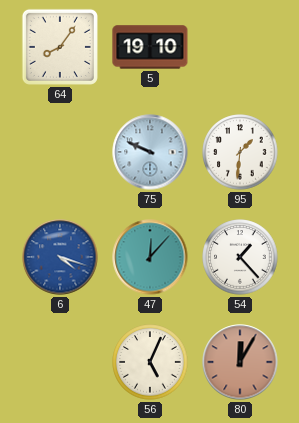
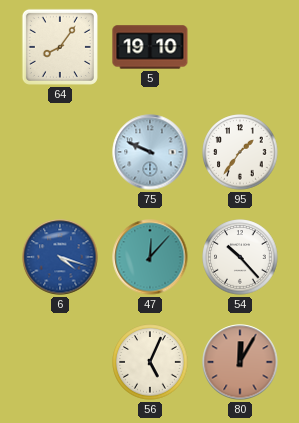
95: 1:31 -> 1:36 (240, 152)
54: 1:23 -> 10:23 (240, 257)
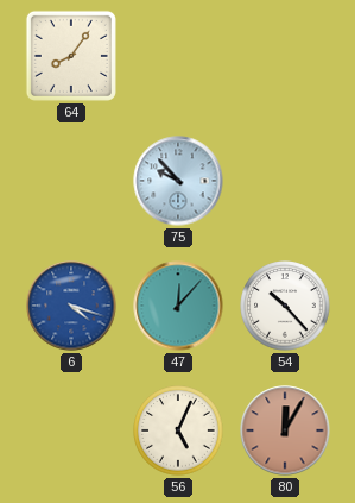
5: 19:10 -> none (150, 47)
75: 9:49 -> 9:53 (178, 181)
95: 1:36 -> none (240, 152)
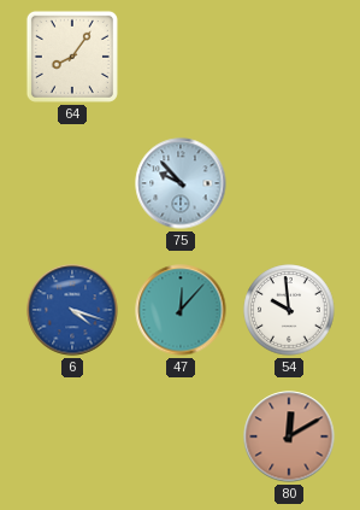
54: 10:23 -> 9:59 (289, 310)
56: 5:04 -> none (178, 430)
80: 12:05 -> 12:10 (289, 436)
